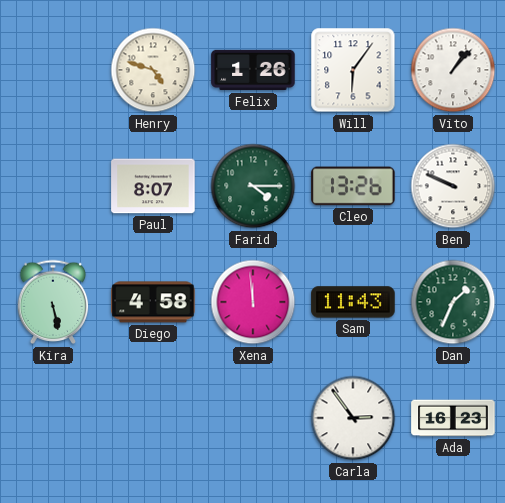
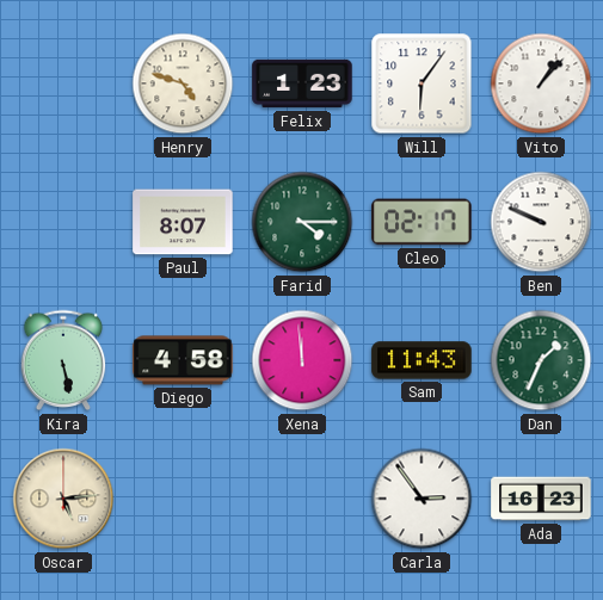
Felix: 1:26 -> 1:23 (302, 83)
Cleo: 13:26 -> 02:17 (422, 222)
Oscar: none -> 5:14 (63, 499)
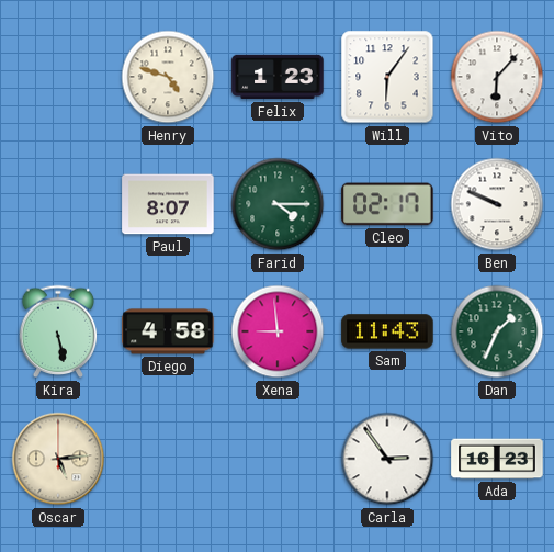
Vito: 1:07 -> 6:07 (497, 77)
Xena: 11:59 -> 8:59 (278, 331)
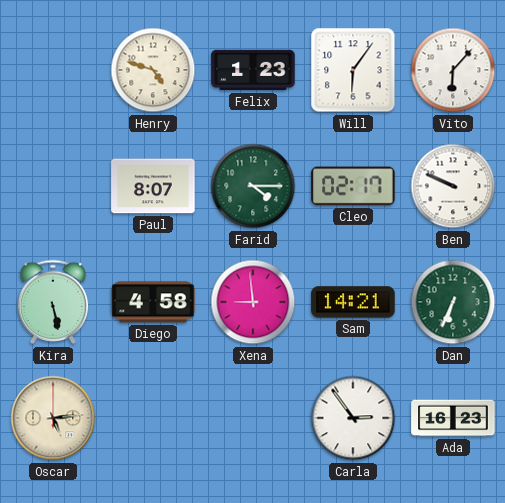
Sam: 11:43 -> 14:21 (353, 302)
Dan: 1:34 -> 6:34 (453, 302)
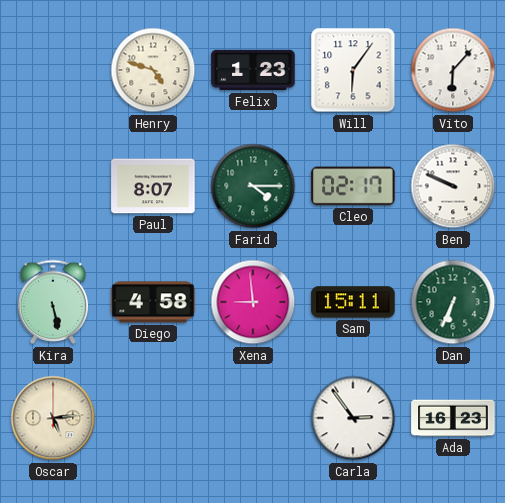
Sam: 14:21 -> 15:11 (353, 302)
